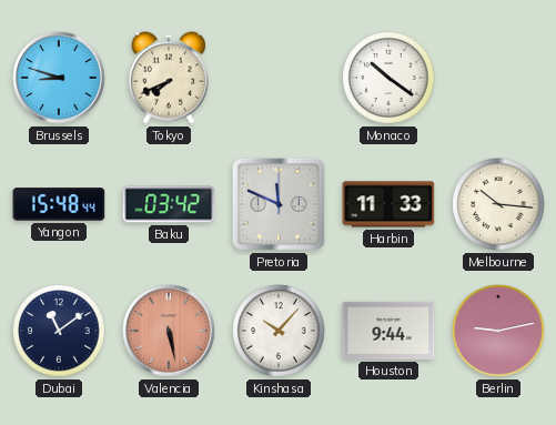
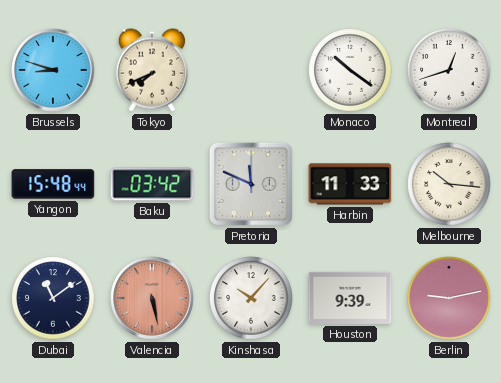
Montreal: none -> 12:42 (449, 70)
Houston: 9:44 -> 9:39 (350, 298)
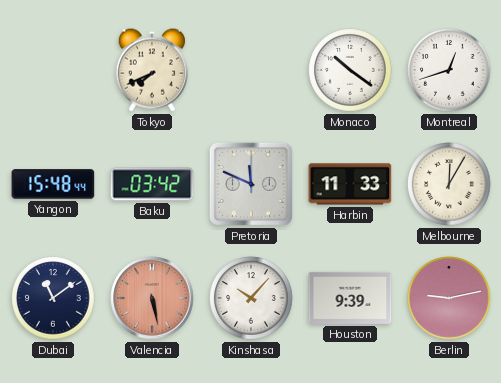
Brussels: 8:48 -> none (53, 70)
Melbourne: 10:16 -> 12:05 (449, 184)
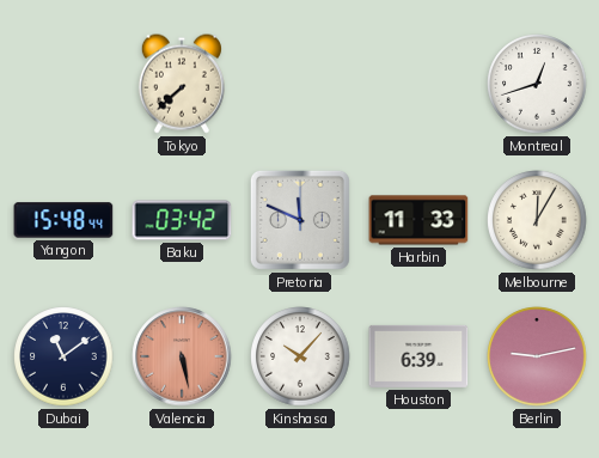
Tokyo: 7:41 -> 7:38 (182, 84)
Monaco: 10:21 -> none (350, 70)
Houston: 9:39 -> 6:39 (418, 356)
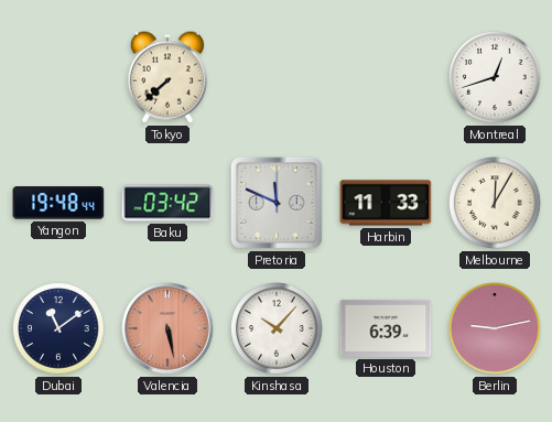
Yangon: 15:48 -> 19:48 (58, 203)
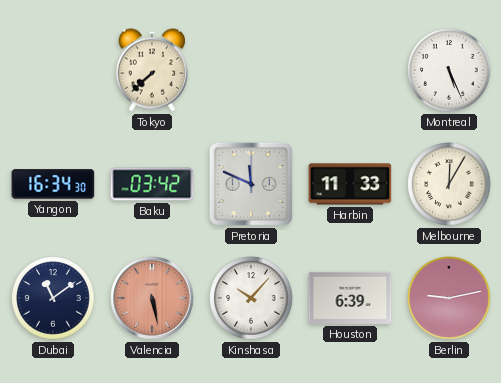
Montreal: 12:42 -> 5:26 (449, 70)
Yangon: 19:48 -> 16:34 (53, 184)
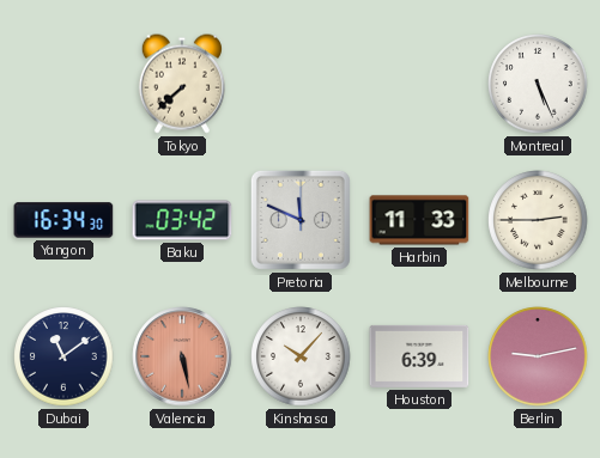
Melbourne: 12:05 -> 2:45 (538, 220)
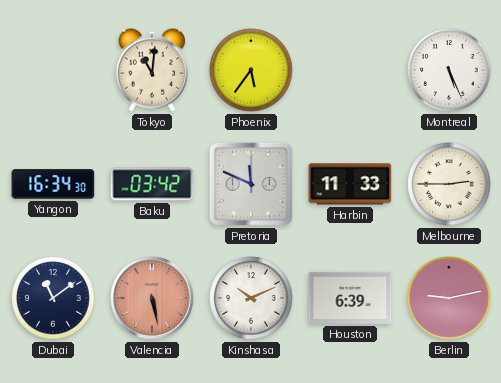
Tokyo: 7:38 -> 11:01 (152, 70)
Phoenix: none -> 5:36 (251, 70)
Kinshasa: 10:07 -> 10:11 (251, 298)
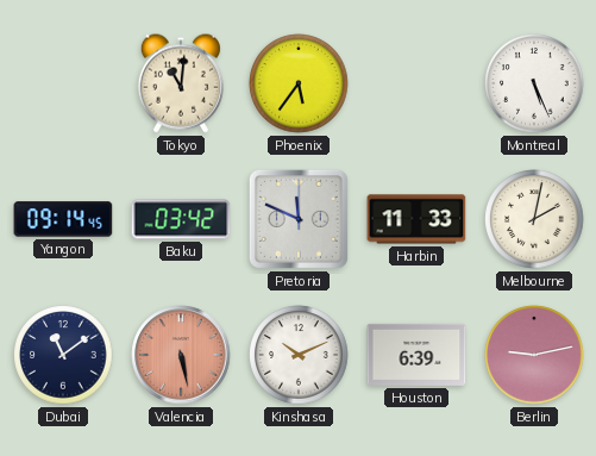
Yangon: 16:34 -> 09:14 (63, 219)
Melbourne: 2:45 -> 2:02 (534, 219)
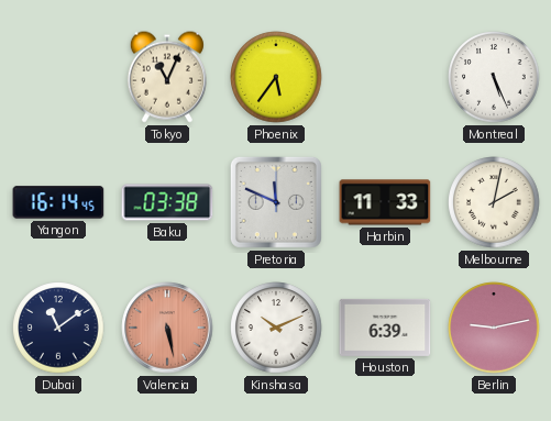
Tokyo: 11:01 -> 11:04 (167, 77)
Yangon: 09:14 -> 16:14 (58, 202)
Baku: 03:42 -> 03:38 (167, 202)
